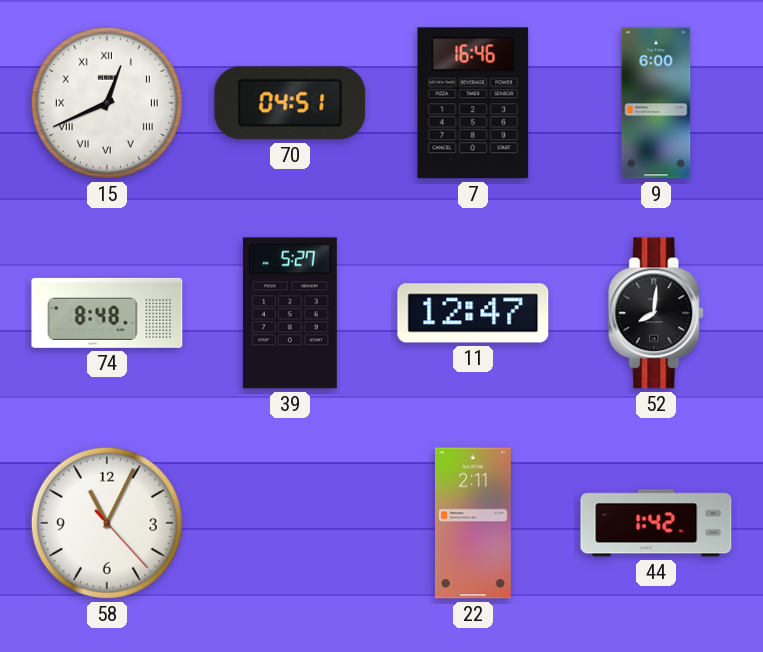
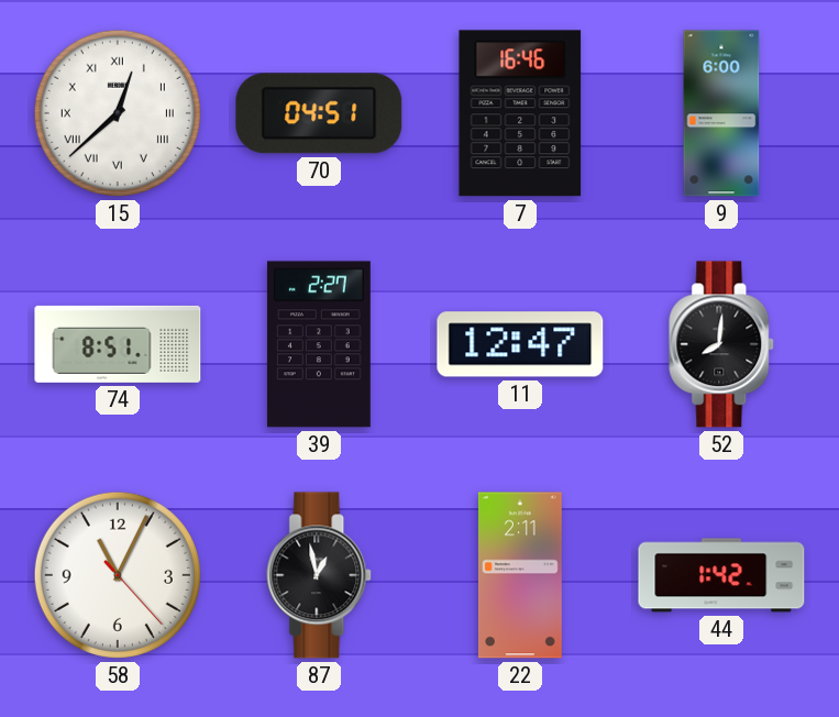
15: 12:41 -> 12:38 (118, 113)
74: 8:48 -> 8:51 (118, 344)
39: 5:27 -> 2:27 (319, 344)
87: none -> 12:58 (320, 575)
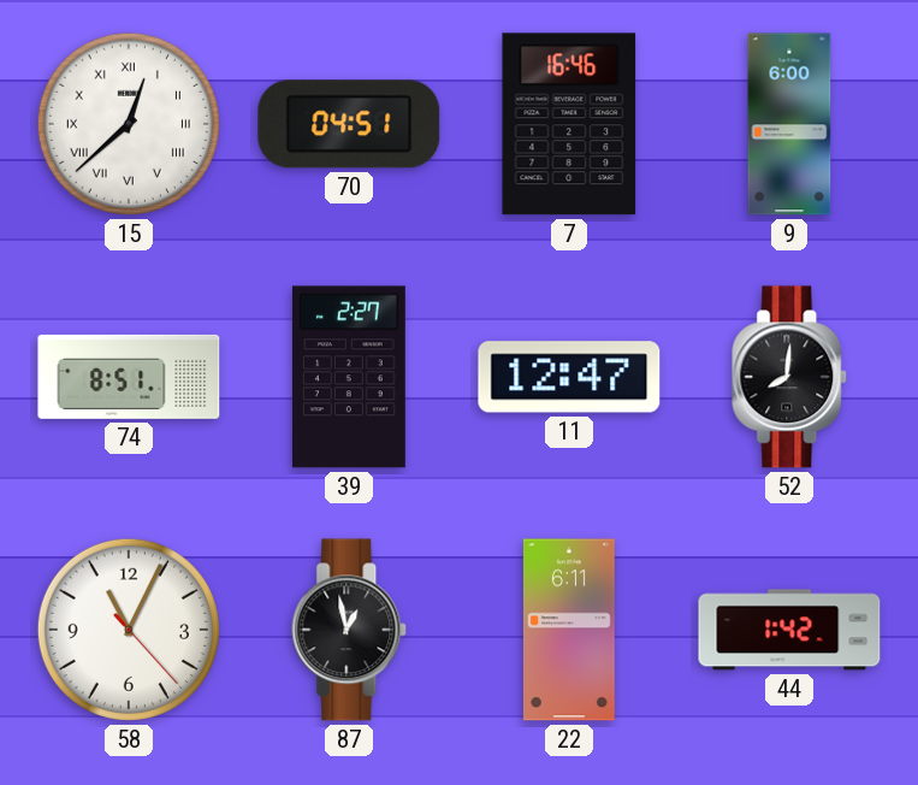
22: 2:11 -> 6:11 (569, 630)
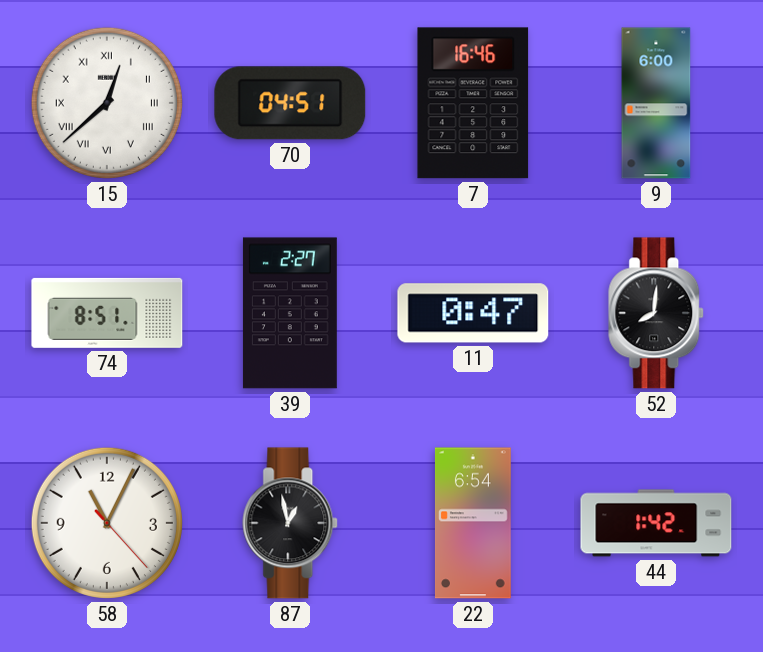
11: 12:47 -> 0:47 (473, 313)
22: 6:11 -> 6:54 (473, 523)
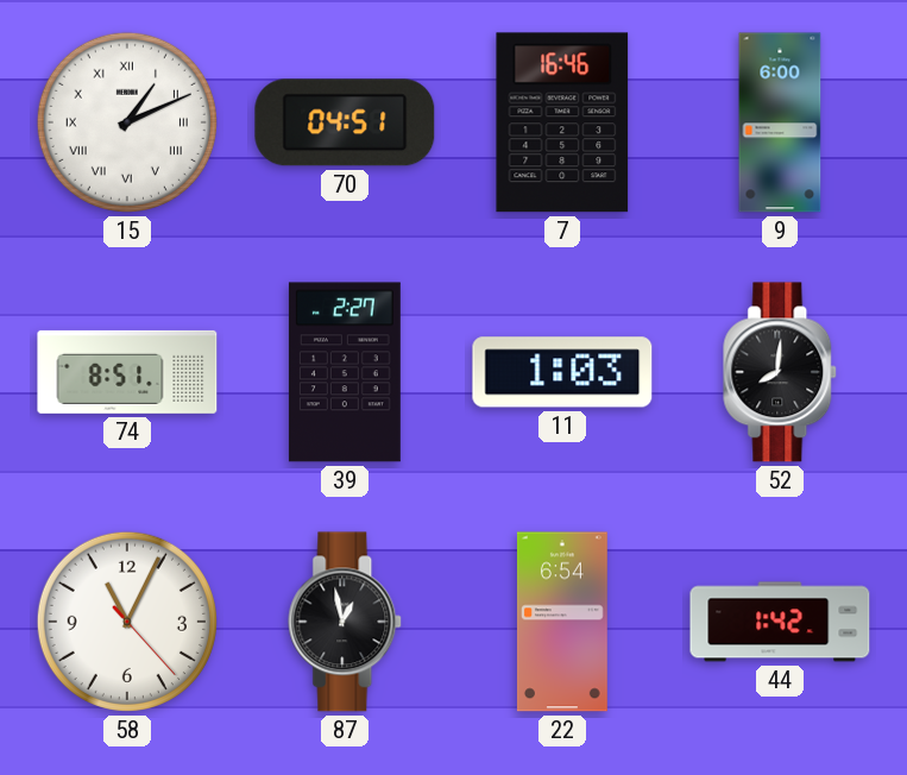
15: 12:38 -> 1:11 (127, 122)
11: 0:47 -> 1:03 (562, 372)
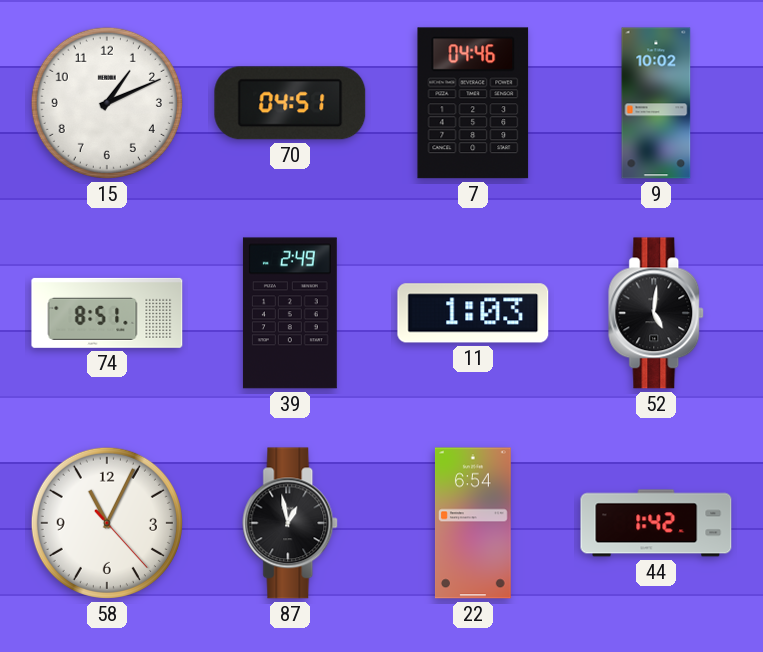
15 numerals: Roman -> Arabic (107, 103)
7: 16:46 -> 04:46 (473, 103)
9: 6:00 -> 10:02 (656, 103)
39: 2:27 -> 2:49 (290, 313)
52: 8:01 -> 5:01 (657, 313)
